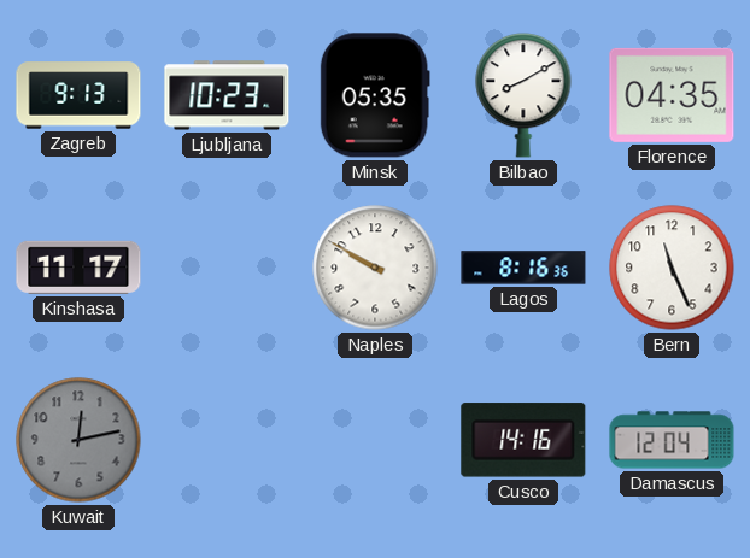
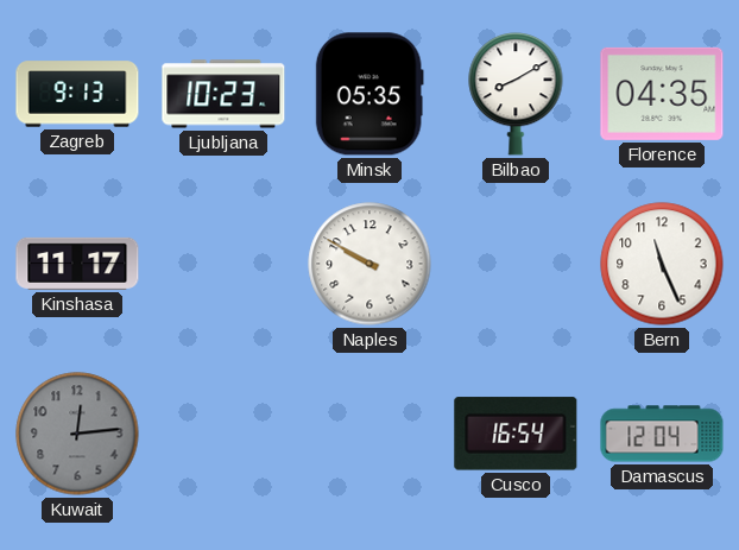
Lagos: 8:16 -> none (523, 268)
Kuwait: 12:13 -> 12:14 (77, 434)
Cusco: 14:16 -> 16:54 (516, 434)
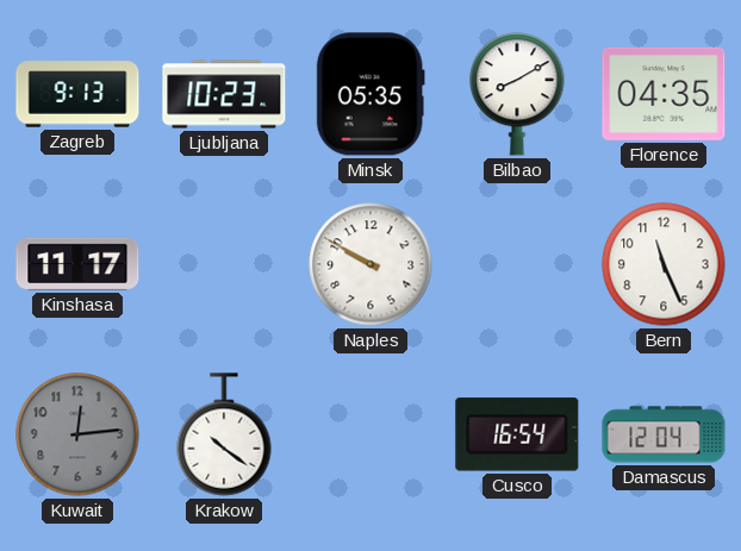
Krakow: none -> 10:21 (224, 434)
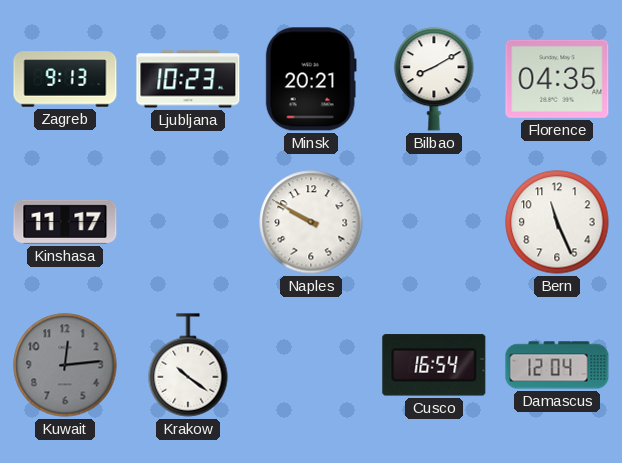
Minsk: 05:35 -> 20:21 (311, 79)
